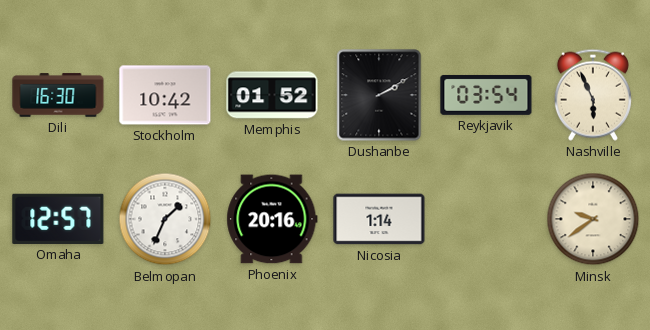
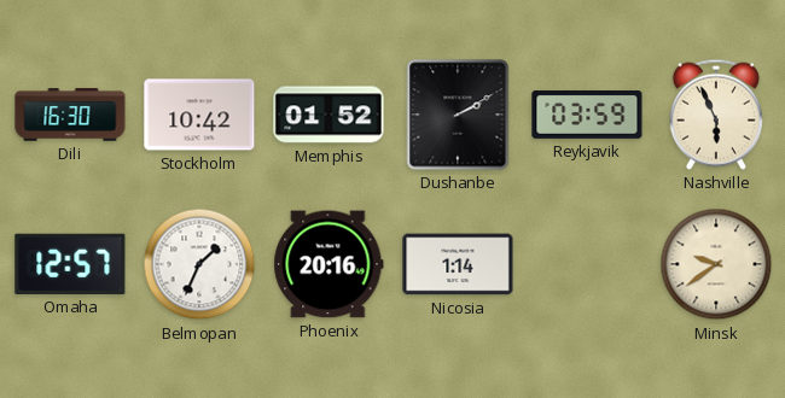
Reykjavik: 03:54 -> 03:59 (587, 115)
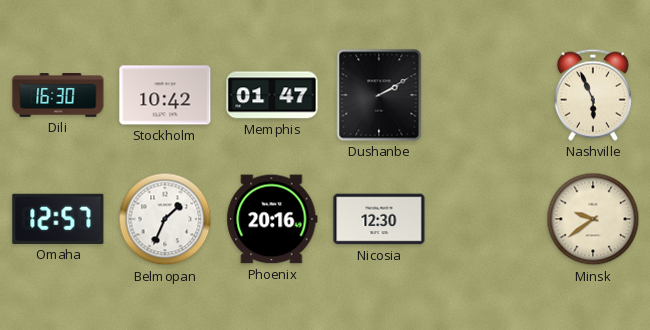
Memphis: 01:52 -> 01:47 (272, 95)
Reykjavik: 03:59 -> none (587, 115)
Nicosia: 1:14 -> 12:30 (379, 219)
